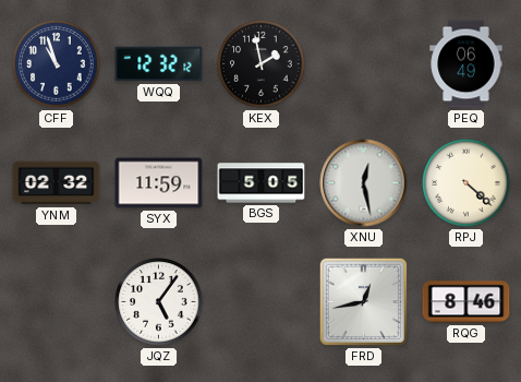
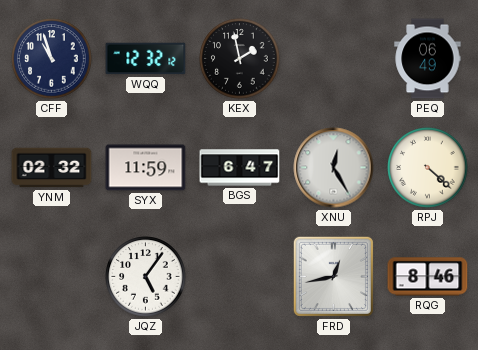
BGS: 5:05 -> 6:47 (240, 168)
XNU: 12:28 -> 12:25 (334, 168)
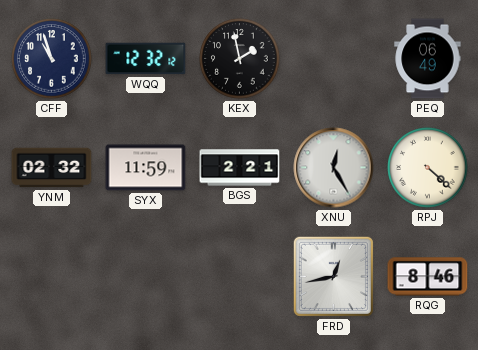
BGS: 6:47 -> 2:21 (240, 168)
JQZ: 5:06 -> none (146, 277)
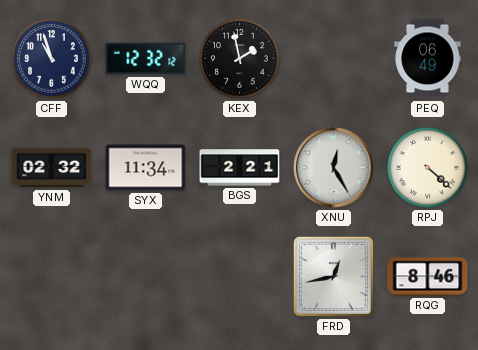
SYX: 11:59 -> 11:34 (146, 168)
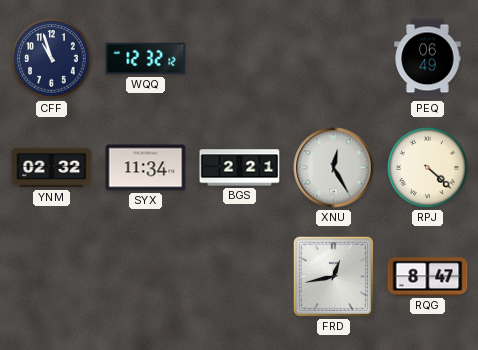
KEX: 1:58 -> none (240, 59)
RQG: 8:46 -> 8:47 (428, 277)
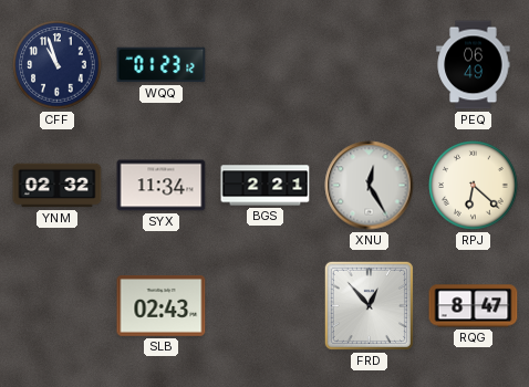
WQQ: 12:32 -> 01:23 (162, 65)
RPJ: 4:22 -> 6:22 (474, 186)
SLB: none -> 02:43 (162, 306)
FRD: 12:43 -> 12:53 (369, 305)
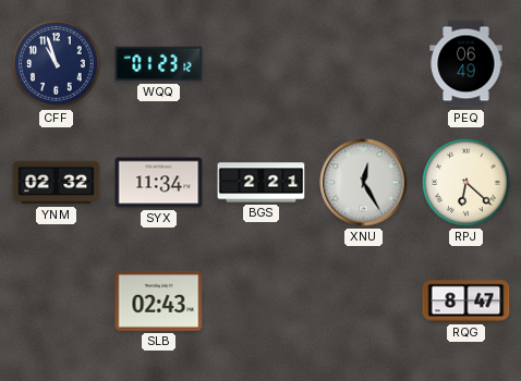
FRD: 12:53 -> none (369, 305)
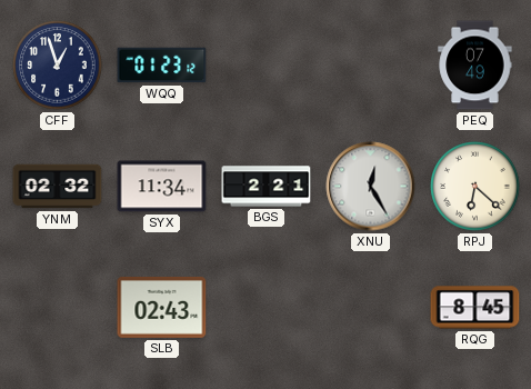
CFF: 10:57 -> 12:57 (58, 66)
PEQ: 06:49 -> 07:49 (475, 66)
RQG: 8:47 -> 8:45 (475, 308)
